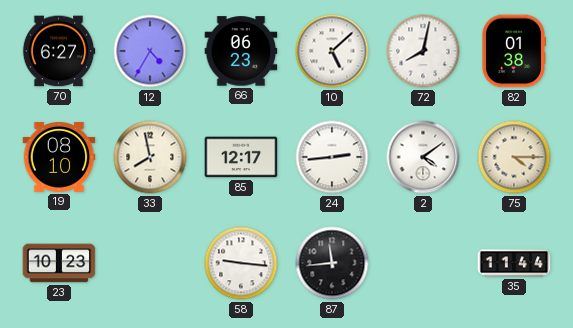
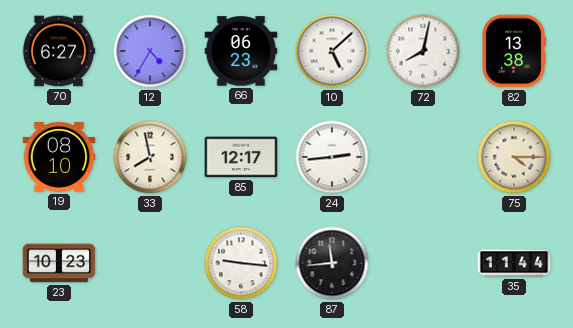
82: 01:38 -> 13:38 (513, 51)
2: 4:09 -> none (423, 157)
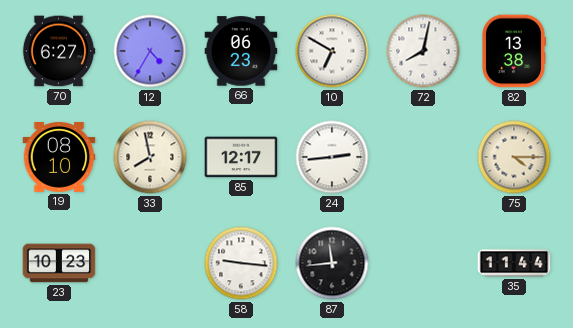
10: 5:08 -> 6:50 (332, 51)
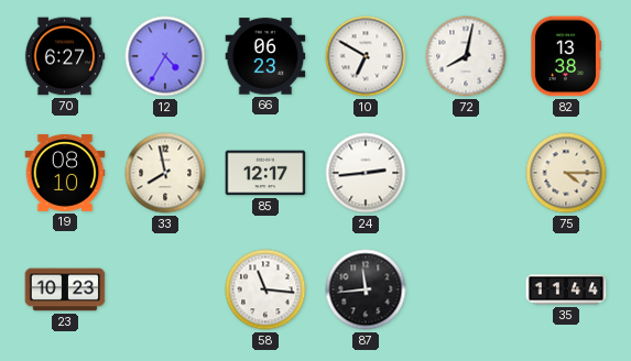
58: 9:16 -> 11:16 (265, 289)
